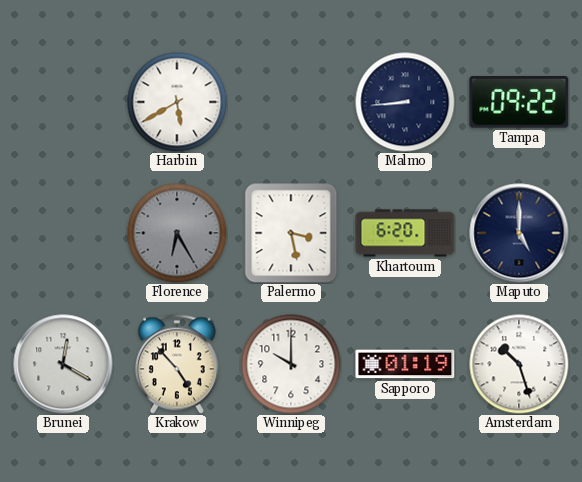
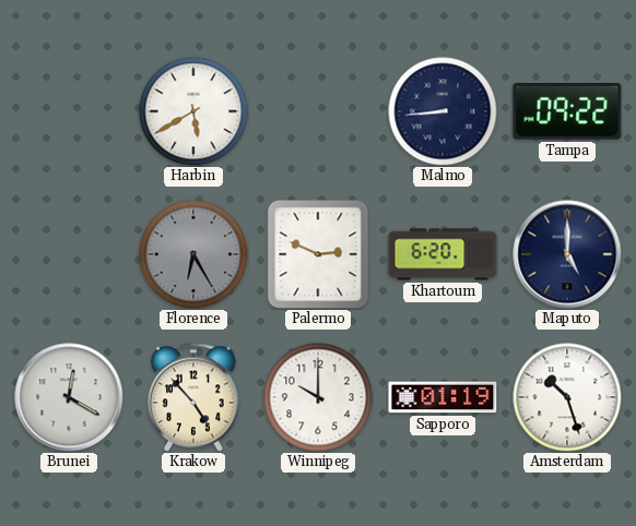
Palermo: 3:28 -> 2:49 (318, 254)
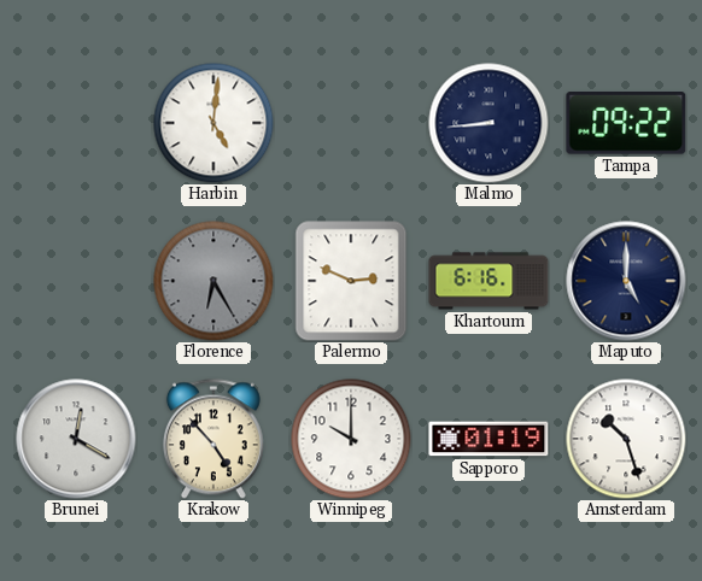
Harbin: 5:40 -> 5:01 (213, 123)
Khartoum: 6:20 -> 6:16 (489, 281)
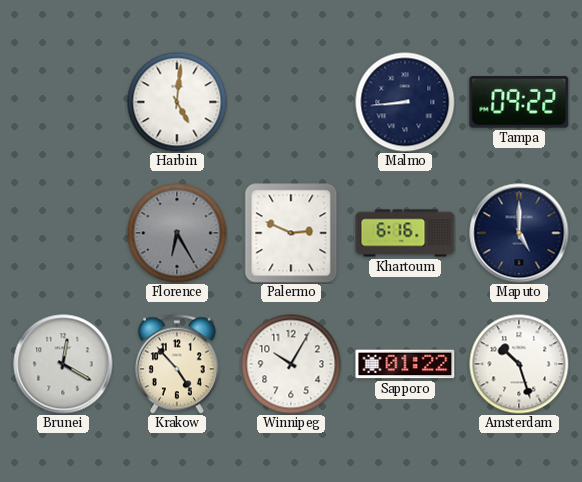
Winnipeg: 10:00 -> 10:05 (291, 364)
Sapporo: 01:19 -> 01:22 (405, 364)
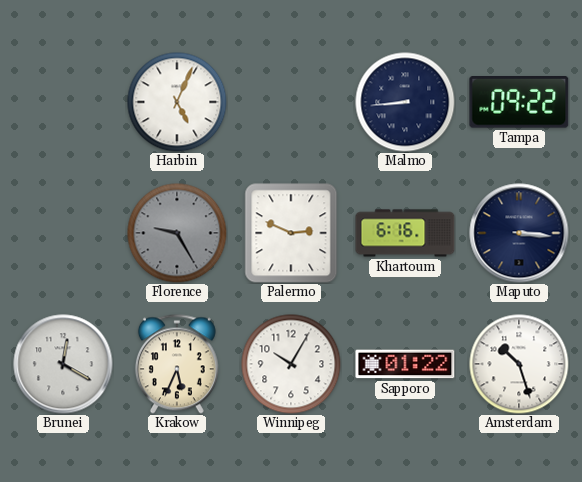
Harbin: 5:01 -> 5:04 (177, 102)
Florence: 6:25 -> 9:25 (177, 233)
Maputo: 5:00 -> 3:16 (519, 233)
Krakow: 4:53 -> 5:34 (177, 364)
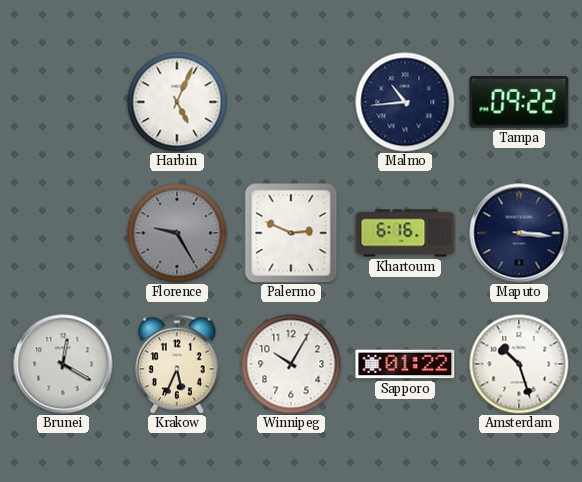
Malmo: 8:44 -> 10:44 (405, 102)
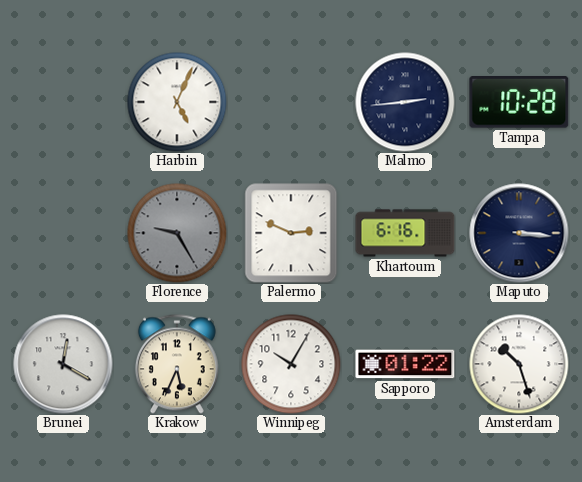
Malmo: 10:44 -> 2:44 (405, 102)
Tampa: 09:22 -> 10:28 (519, 103)
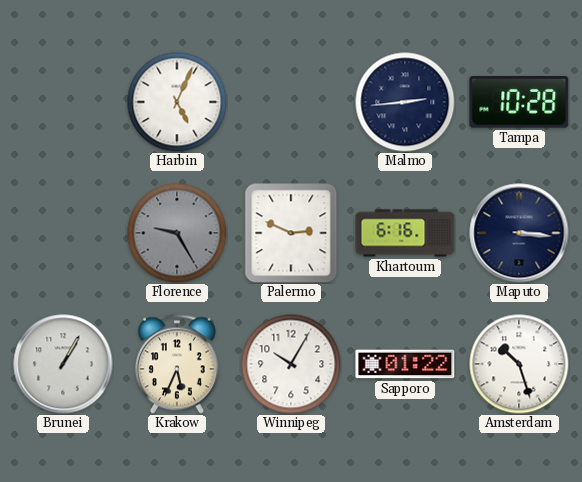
Brunei: 12:20 -> 1:05 (63, 364)
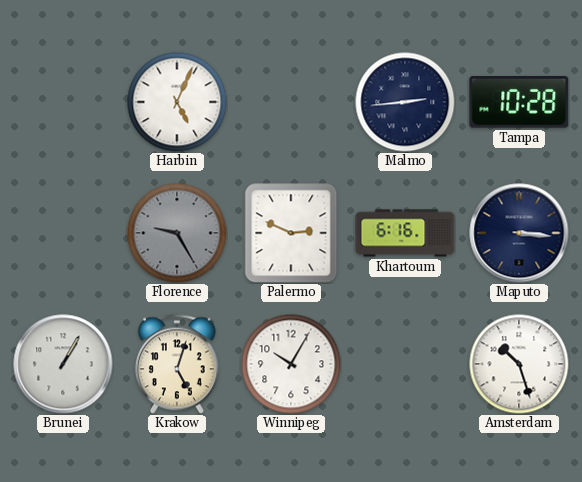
Krakow: 5:34 -> 5:03 (177, 364)
Sapporo: 01:22 -> none (405, 364)
